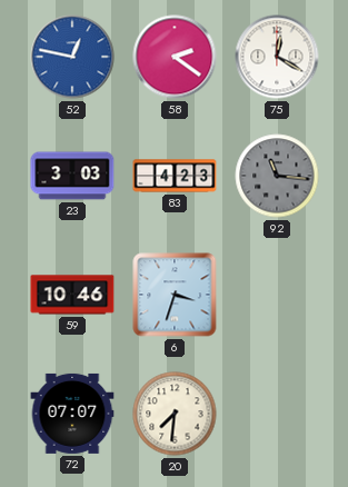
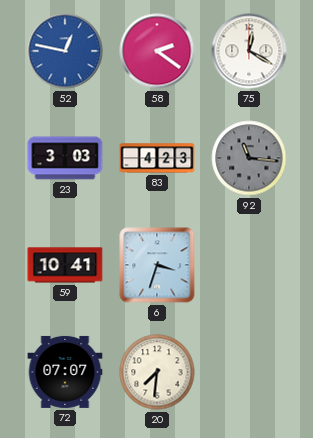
59: 10:46 -> 10:41 (65, 265)
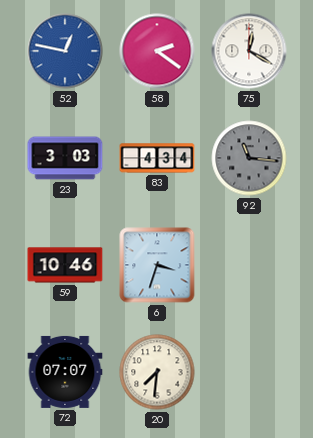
83: 4:23 -> 4:34 (157, 158)
59: 10:41 -> 10:46 (65, 265)
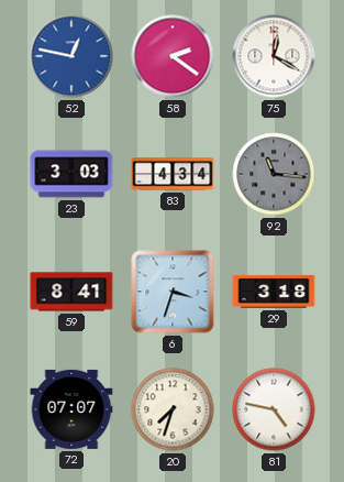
59: 10:46 -> 8:41 (71, 292)
29: none -> 3:18 (274, 292)
20: 7:31 -> 7:33 (173, 409)
81: none -> 4:47 (274, 409)
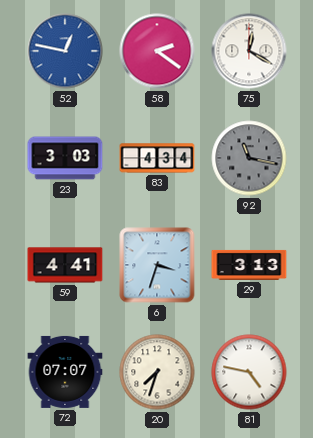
92: 11:16 -> 11:17 (249, 158)
59: 8:41 -> 4:41 (65, 265)
29: 3:18 -> 3:13 (249, 265)
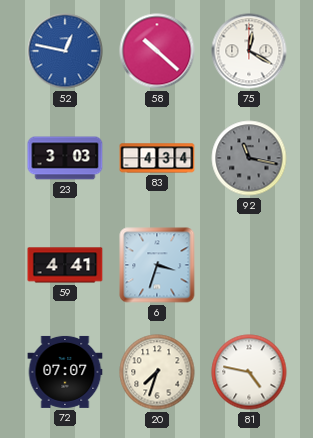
58: 2:21 -> 10:22 (157, 51)
29: 3:13 -> none (249, 265)
